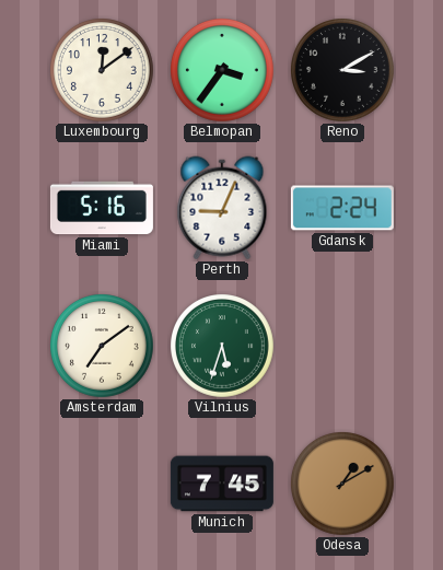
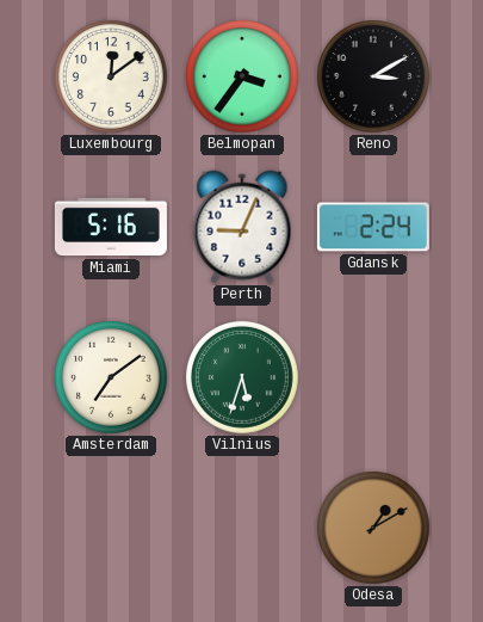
Munich: 7:45 -> none (222, 484)
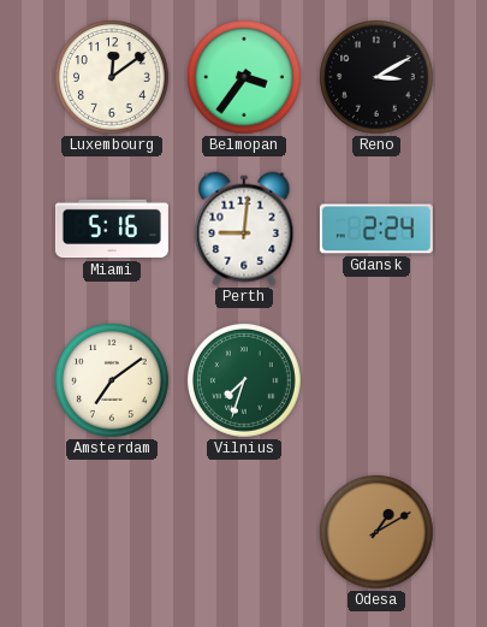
Perth: 9:04 -> 9:01 (244, 229)
Vilnius: 5:33 -> 7:33 (245, 381)
